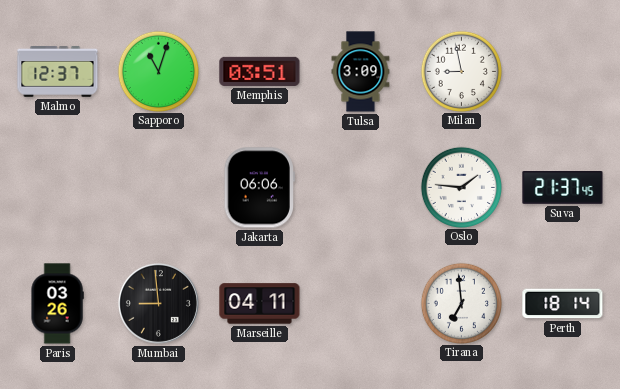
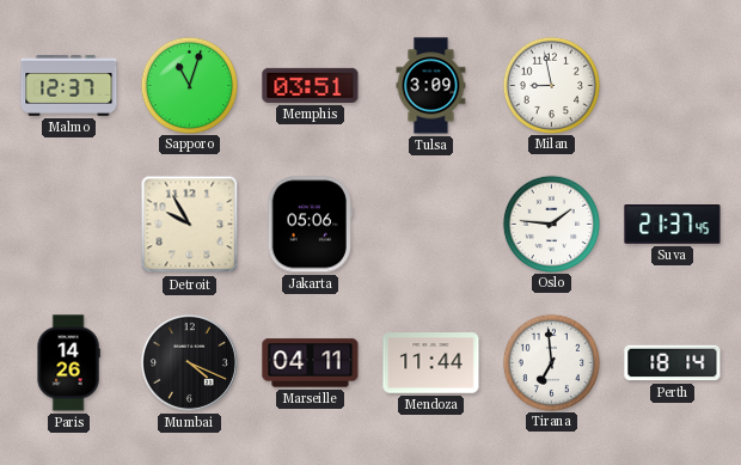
Detroit: none -> 9:55 (190, 225)
Jakarta: 06:06 -> 05:06 (310, 225)
Paris: 03:26 -> 14:26 (68, 363)
Mumbai: 8:59 -> 4:19 (189, 362)
Mendoza: none -> 11:44 (431, 363)
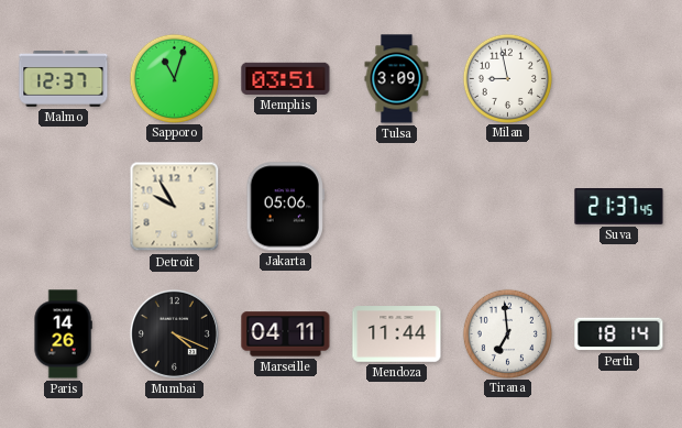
Oslo: 1:46 -> none (551, 224)
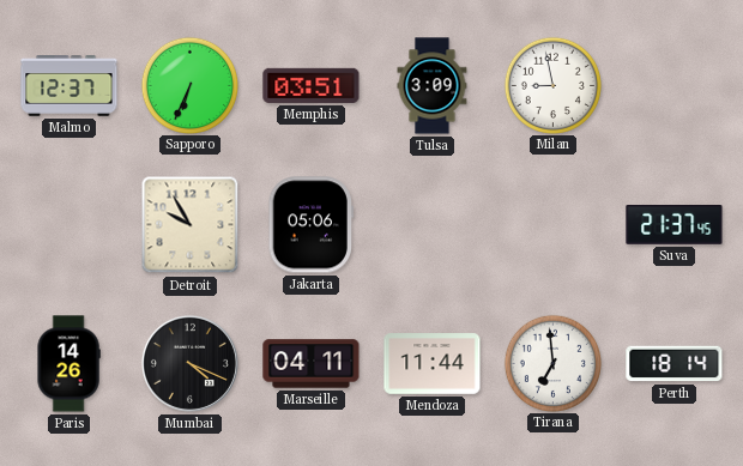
Sapporo: 11:03 -> 6:34 (189, 85)
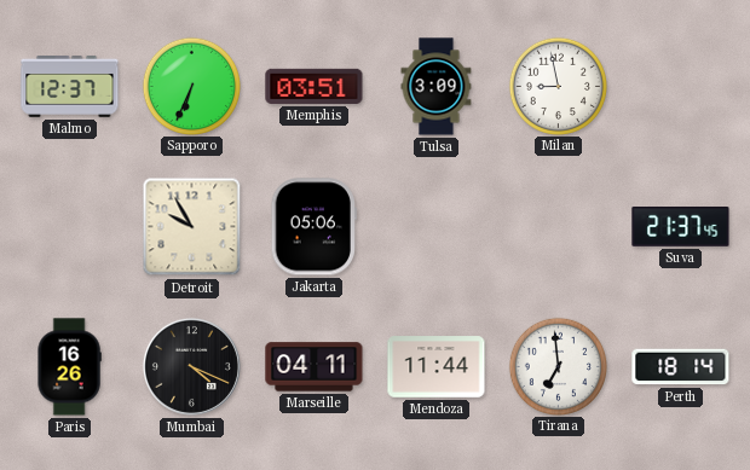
Paris: 14:26 -> 16:26 (69, 367)
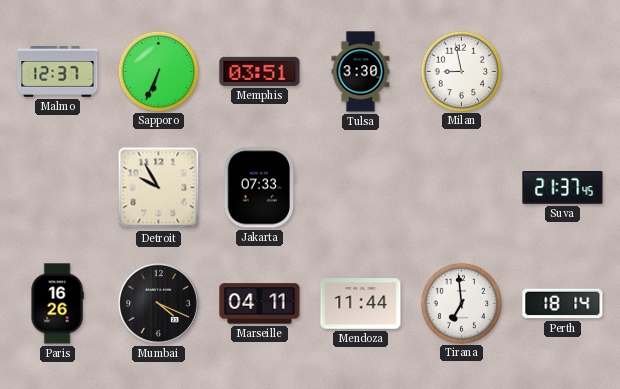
Tulsa: 3:09 -> 3:30 (361, 72)
Jakarta: 05:06 -> 07:33 (259, 188)
